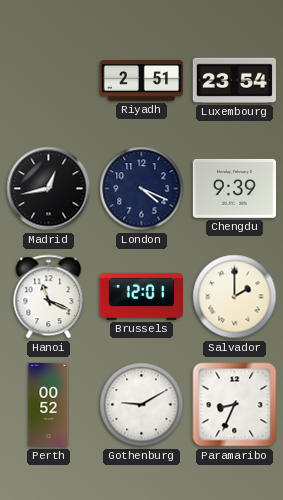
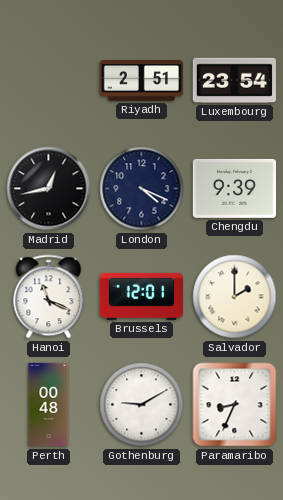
Perth: 00:52 -> 00:48 (49, 405)
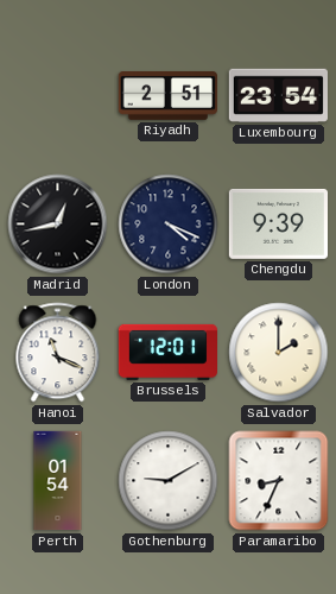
Perth: 00:48 -> 01:54 (58, 481)
